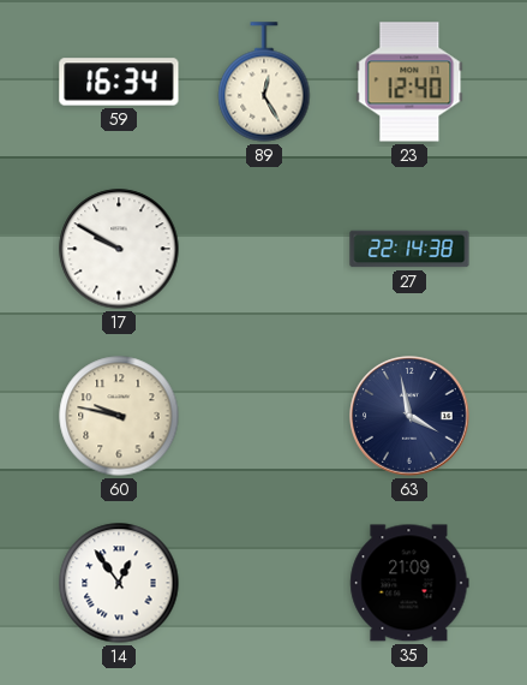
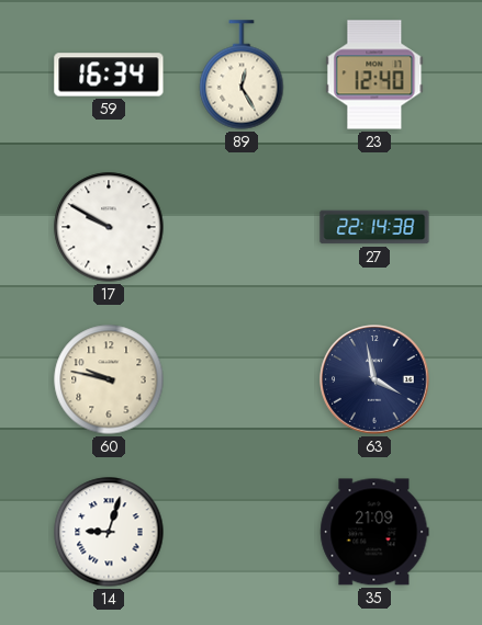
14: 12:54 -> 9:03 (109, 532)
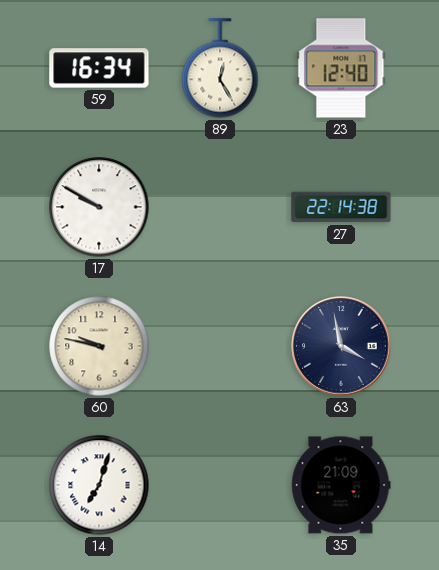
14: 9:03 -> 7:03 (99, 485)
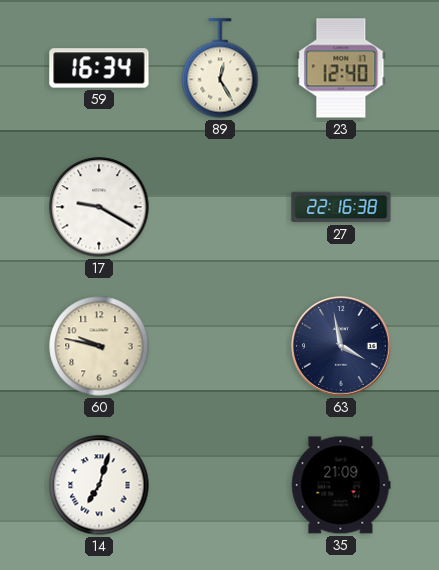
17: 9:50 -> 9:20 (99, 207)
27: 22:14 -> 22:16 (341, 207)
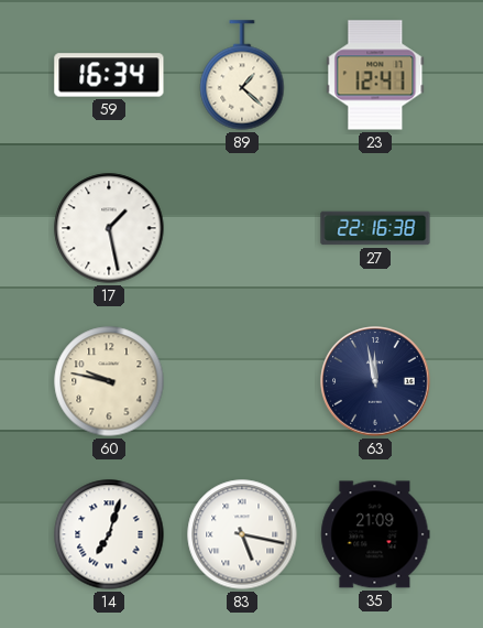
89: 12:25 -> 1:22 (242, 75)
23: 12:40 -> 12:41 (375, 75)
17: 9:20 -> 1:28 (109, 228)
63: 3:58 -> 11:58 (375, 381)
83: none -> 5:17 (242, 534)
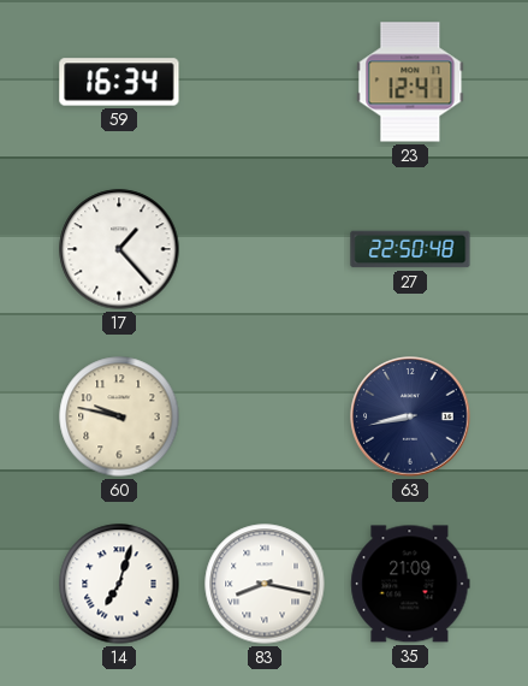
89: 1:22 -> none (242, 75)
17: 1:28 -> 1:23 (119, 249)
27: 22:16 -> 22:50 (410, 249)
63: 11:58 -> 8:43 (410, 416)
83: 5:17 -> 8:17 (265, 584)
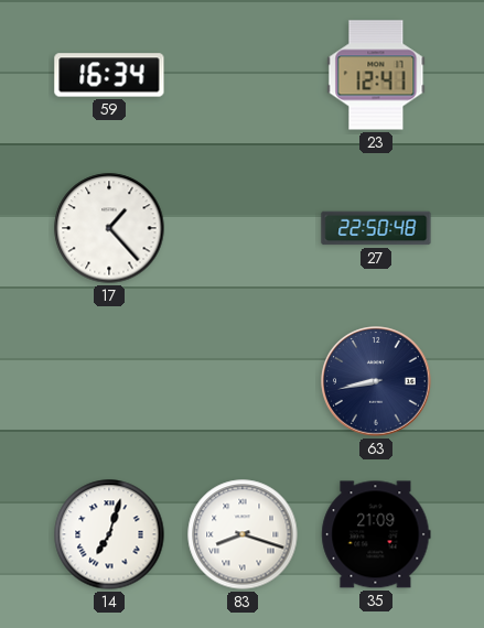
60: 9:47 -> none (119, 416)
83: 8:17 -> 8:18 (243, 534)
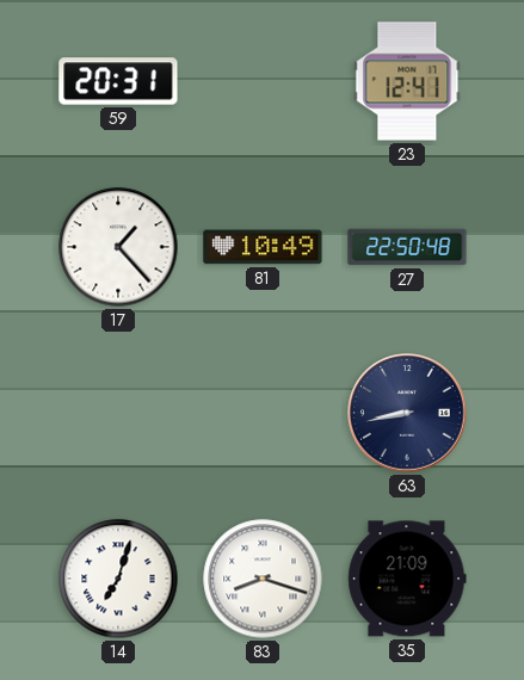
59: 16:34 -> 20:31 (118, 81)
81: none -> 10:49 (263, 247)
